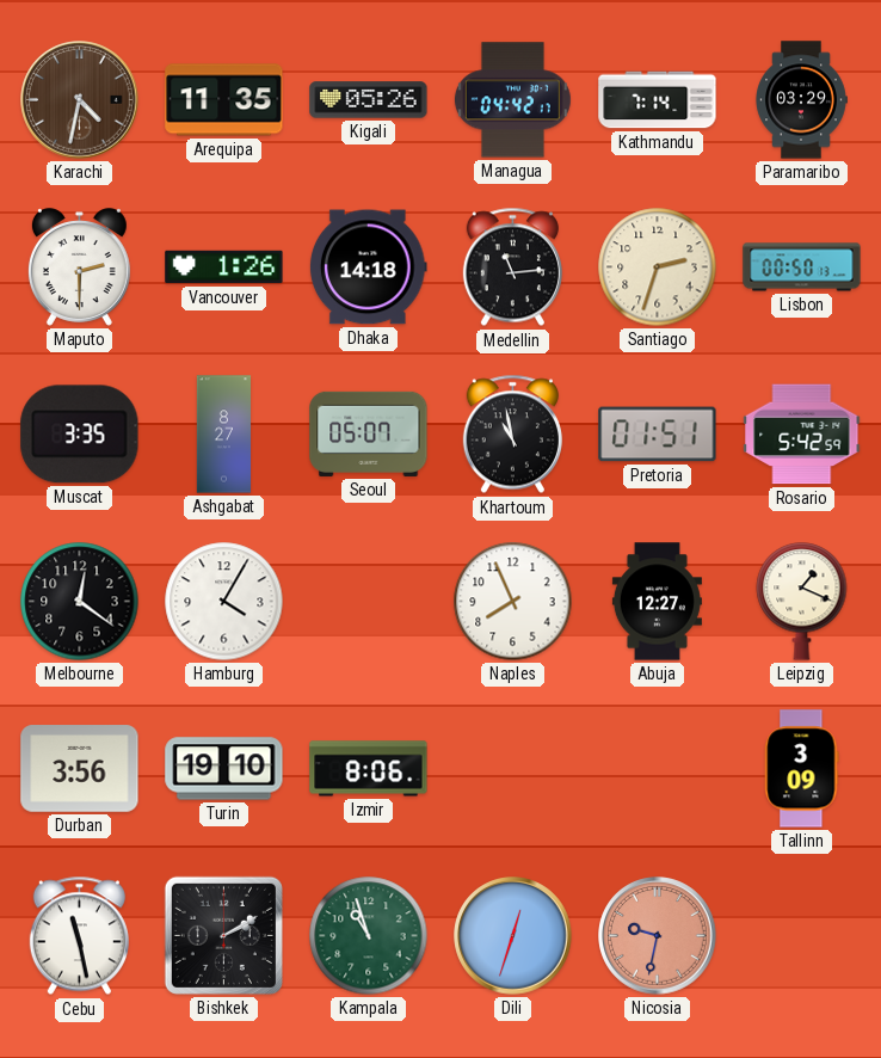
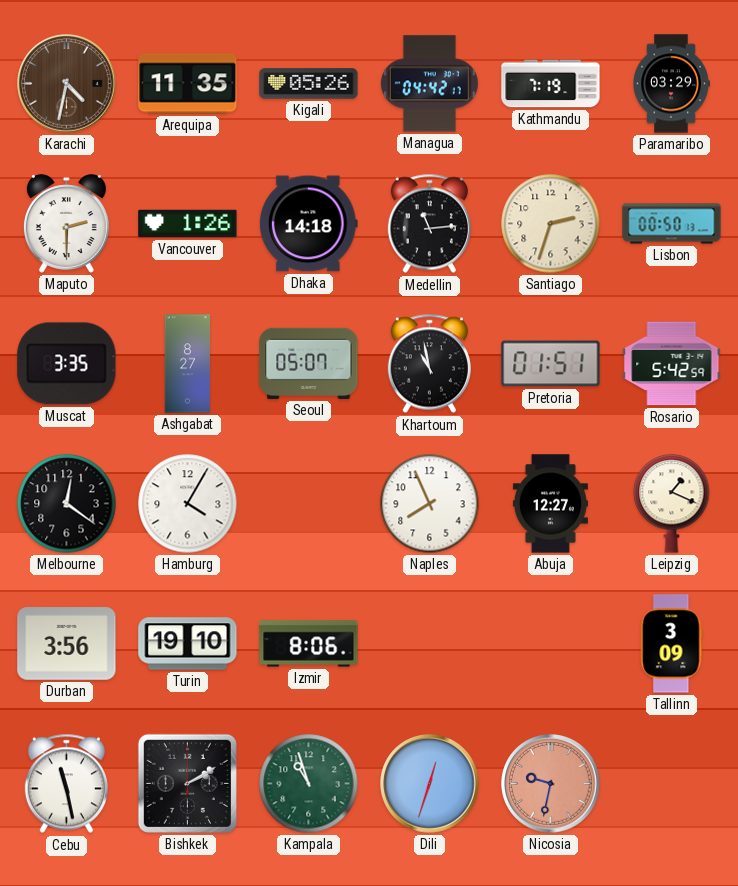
Kathmandu: 7:14 -> 7:19 (551, 84)
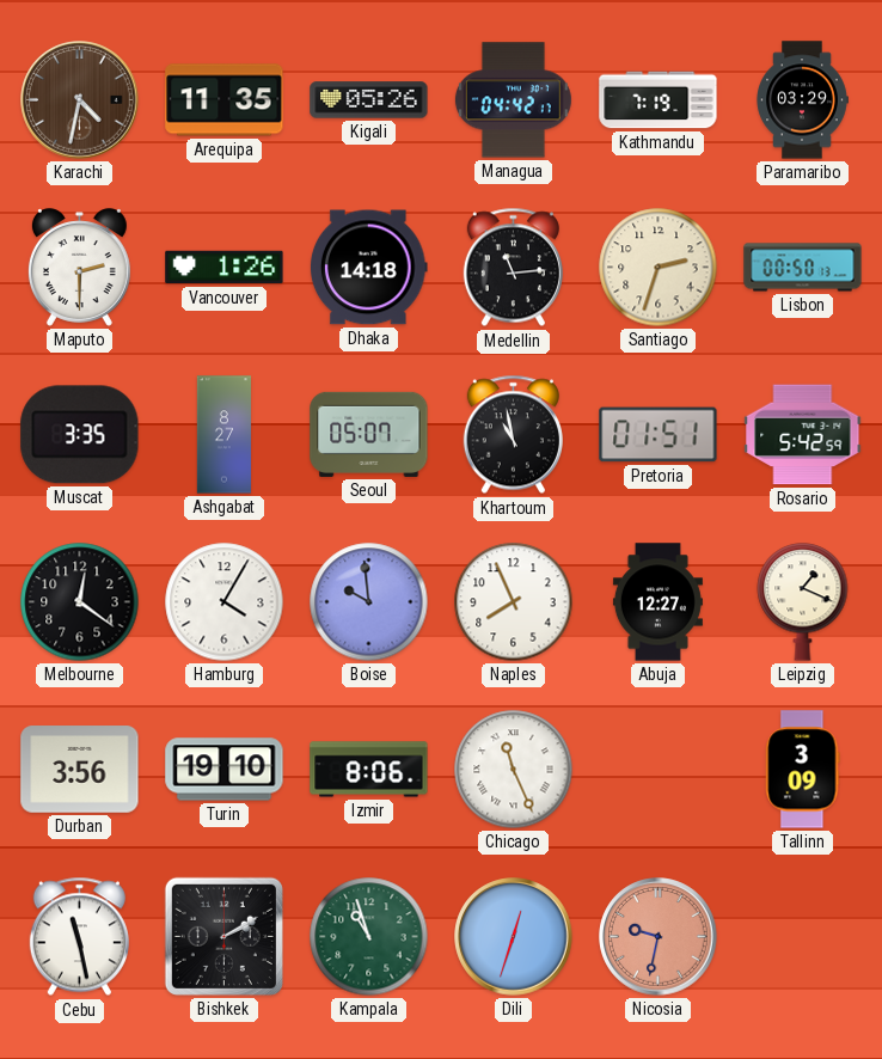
Boise: none -> 9:59 (369, 602)
Chicago: none -> 11:26 (514, 770)
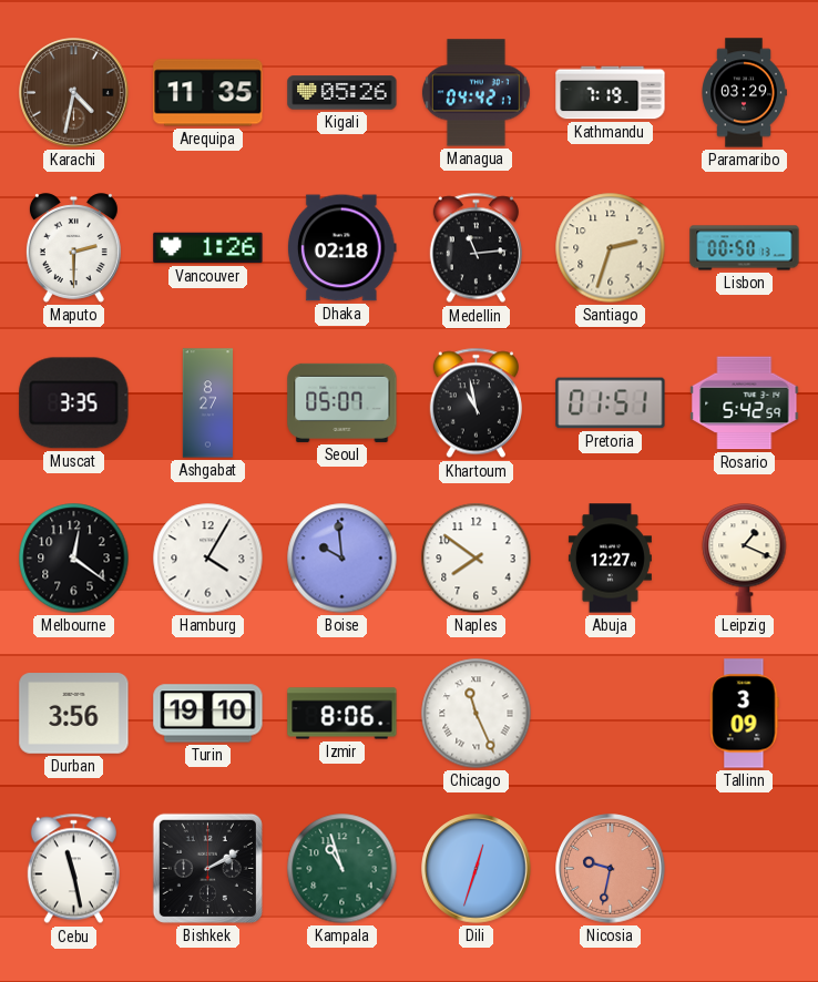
Dhaka: 14:18 -> 02:18 (342, 248)
Naples: 7:56 -> 7:51 (477, 559)
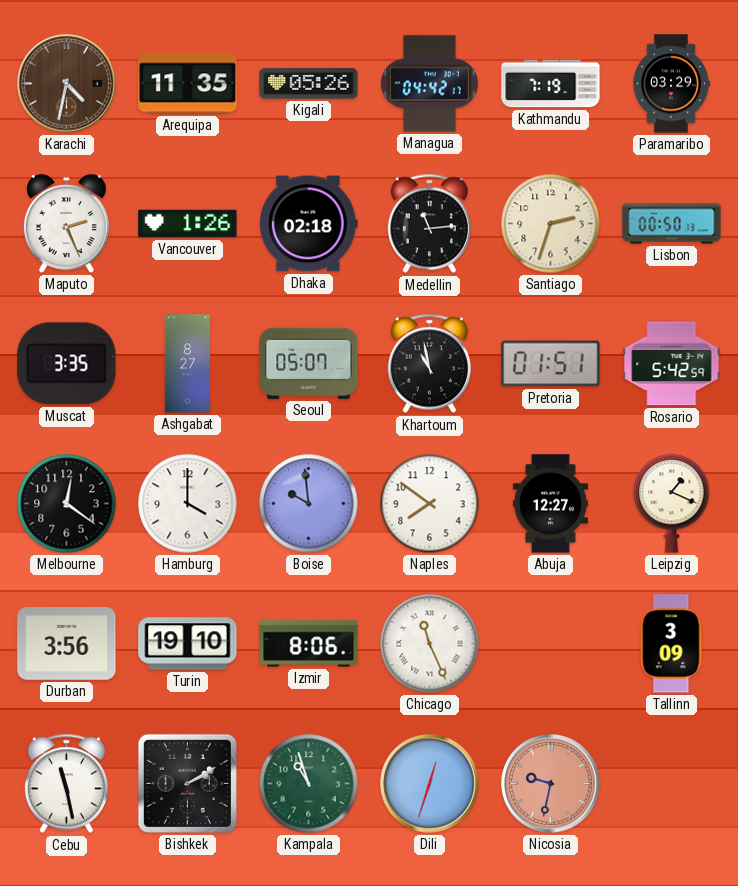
Maputo: 2:30 -> 2:26 (66, 224)
Hamburg: 4:05 -> 4:00 (188, 504)
